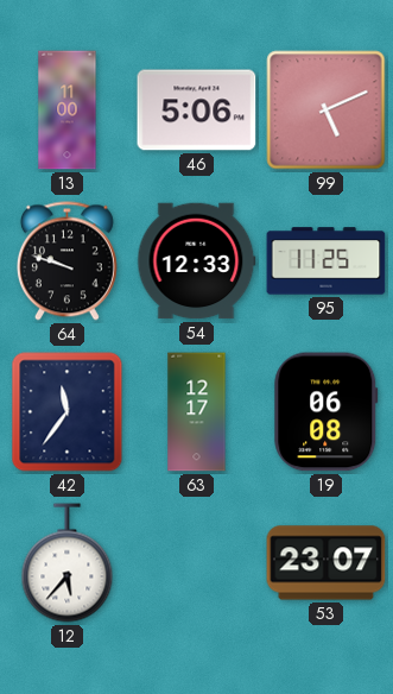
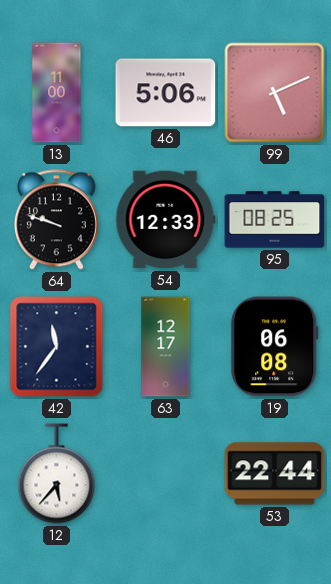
95: 11:25 -> 08:25 (275, 220)
53: 23:07 -> 22:44 (275, 474)
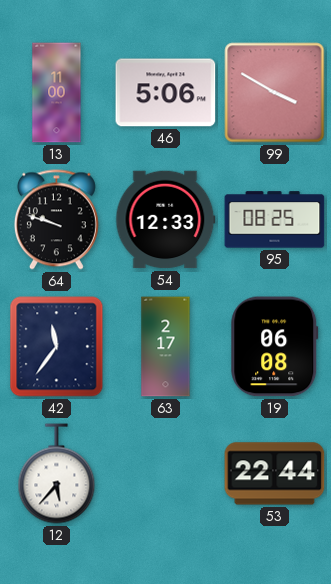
99: 5:11 -> 3:50 (275, 93)
63: 12:17 -> 2:17 (166, 347)
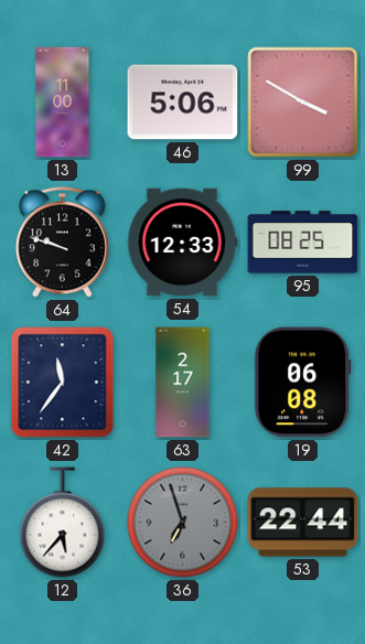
36: none -> 6:57 (183, 523)
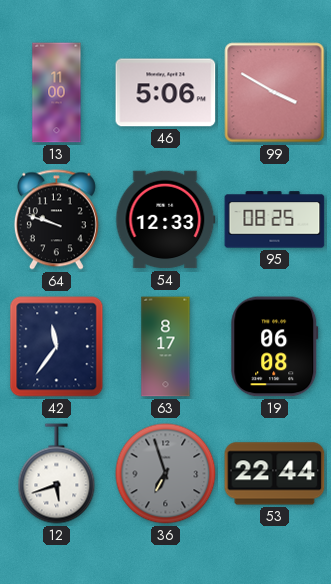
63: 2:17 -> 8:17 (166, 347)
12: 5:37 -> 5:42 (57, 474)
